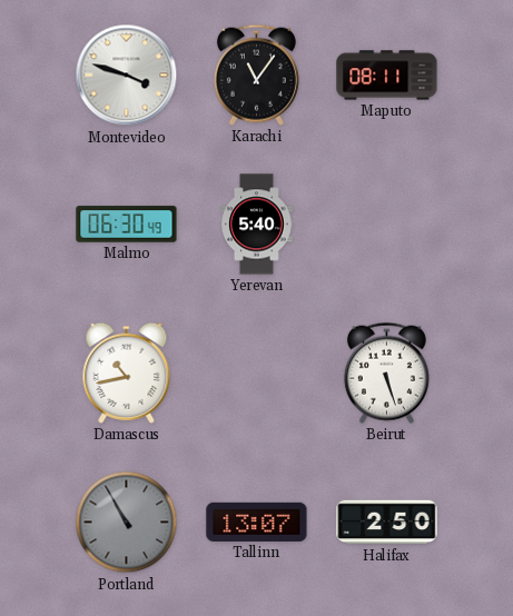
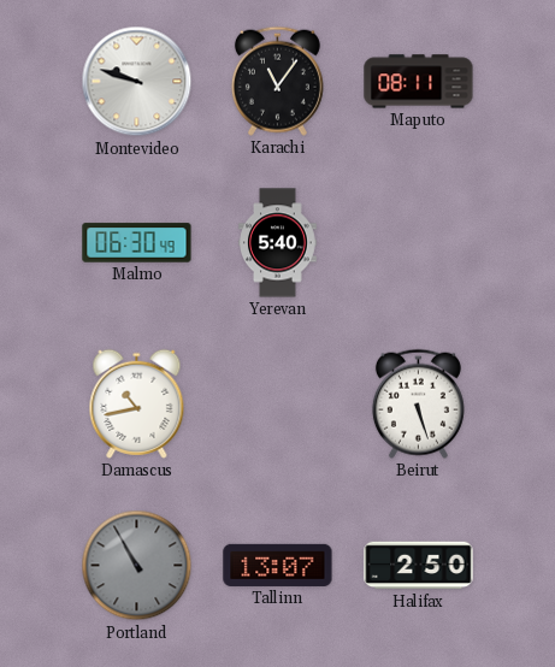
Montevideo: 3:48 -> 9:48 (137, 82)
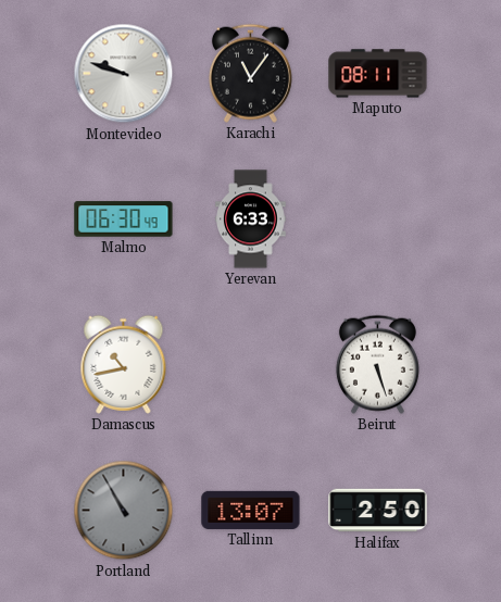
Yerevan: 5:40 -> 6:33 (251, 220)
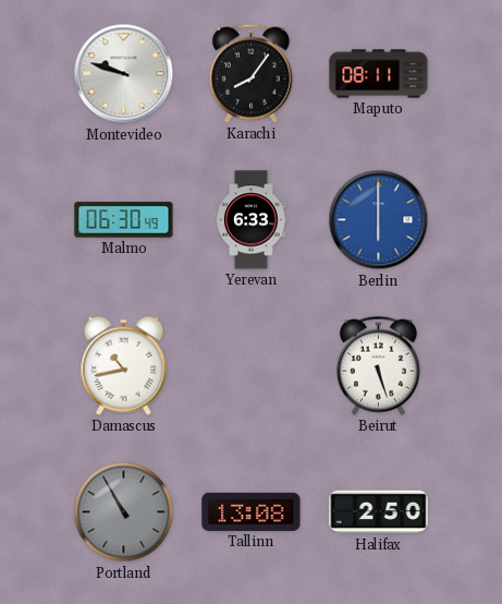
Karachi: 11:06 -> 8:06 (250, 73)
Berlin: none -> 6:00 (379, 220)
Tallinn: 13:07 -> 13:08 (252, 511)
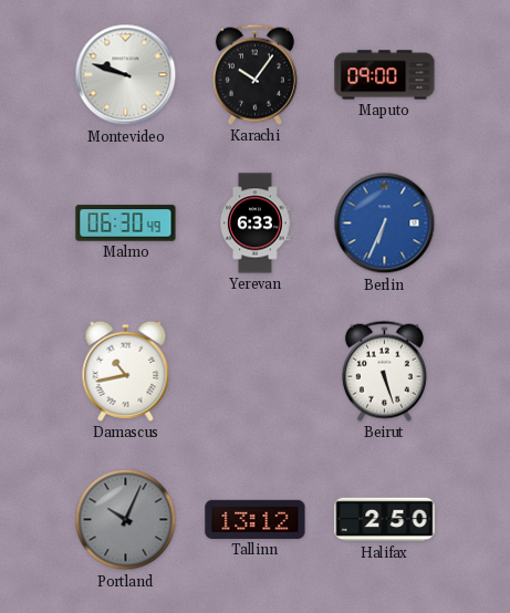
Karachi: 8:06 -> 10:06 (254, 74)
Maputo: 08:11 -> 09:00 (385, 75)
Berlin: 6:00 -> 6:34 (385, 224)
Portland: 10:55 -> 10:04 (126, 520)
Tallinn: 13:08 -> 13:12 (256, 519)
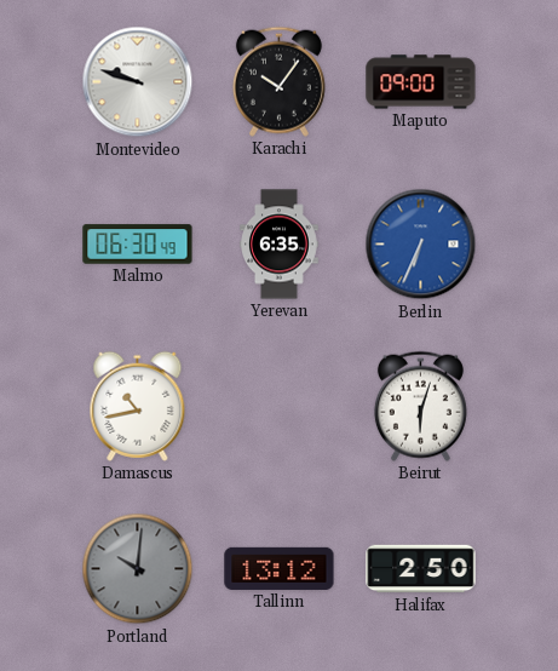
Yerevan: 6:33 -> 6:35 (280, 245)
Beirut: 5:27 -> 6:03 (420, 406)
Portland: 10:04 -> 10:01 (138, 569)
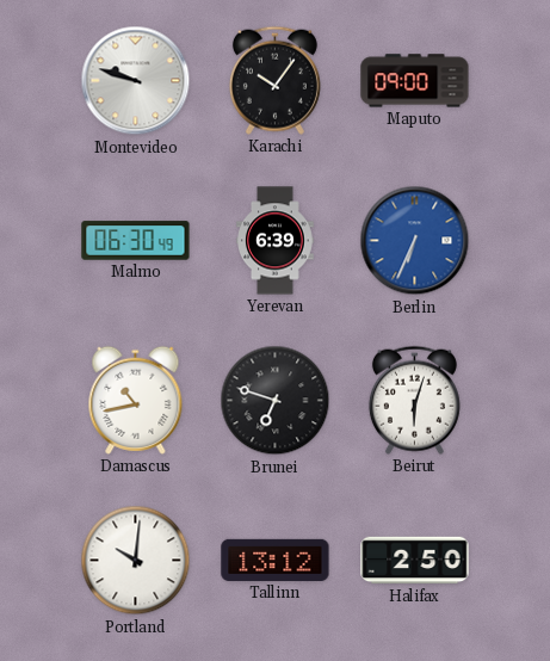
Yerevan: 6:35 -> 6:39 (276, 241)
Brunei: none -> 6:48 (276, 401)
Portland dial: grey -> white (136, 561)
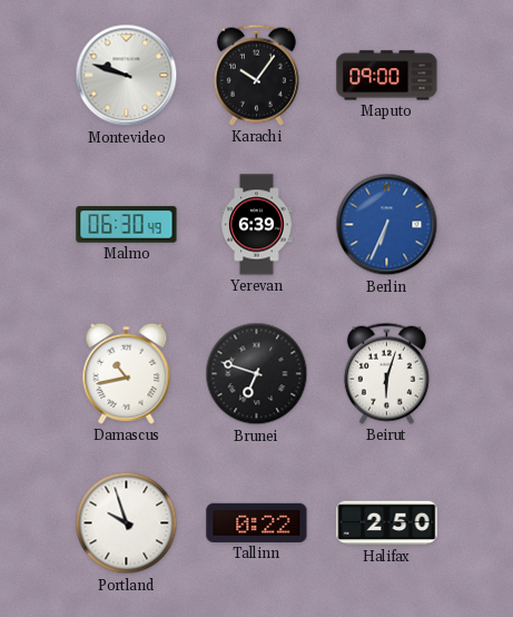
Portland: 10:01 -> 9:57 (127, 523)
Tallinn: 13:12 -> 0:22 (257, 522)
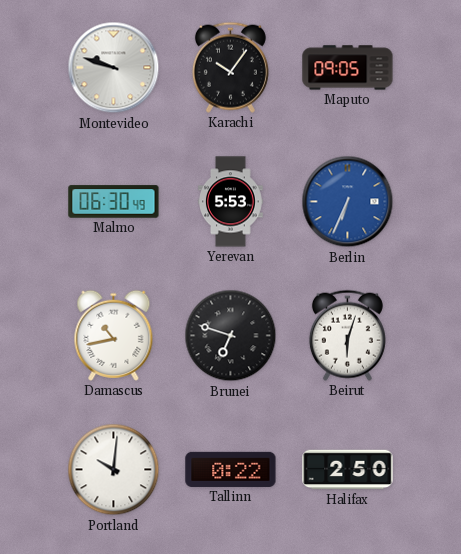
Maputo: 09:00 -> 09:05 (348, 68)
Yerevan: 6:39 -> 5:53 (231, 202)
Portland: 9:57 -> 10:01 (114, 470)
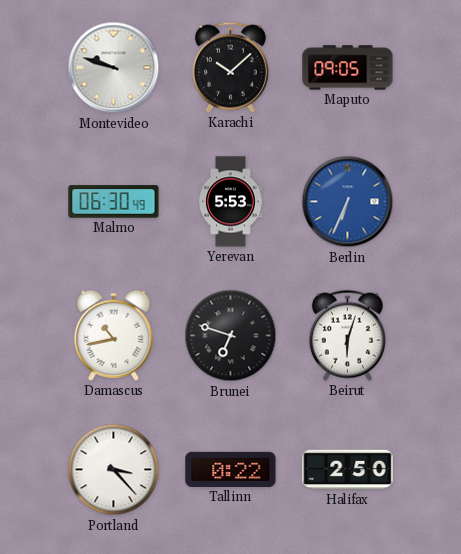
Karachi: 10:06 -> 10:08 (230, 67)
Portland: 10:01 -> 3:23 (114, 470)
